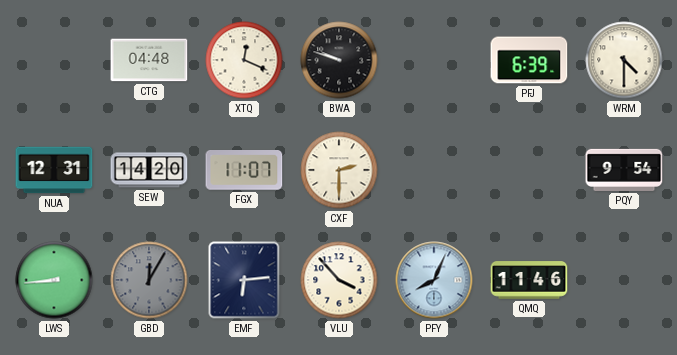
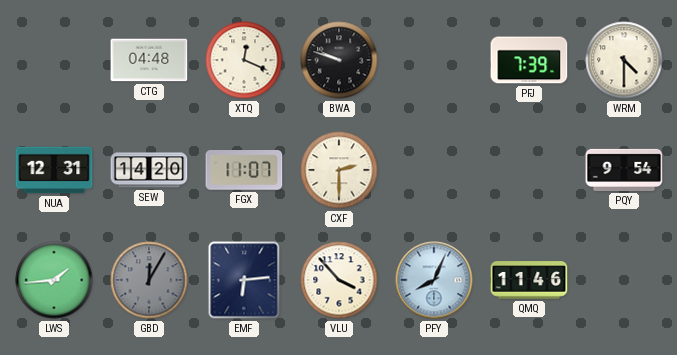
PFJ: 6:39 -> 7:39 (529, 60)
LWS: 8:44 -> 1:44 (54, 280)
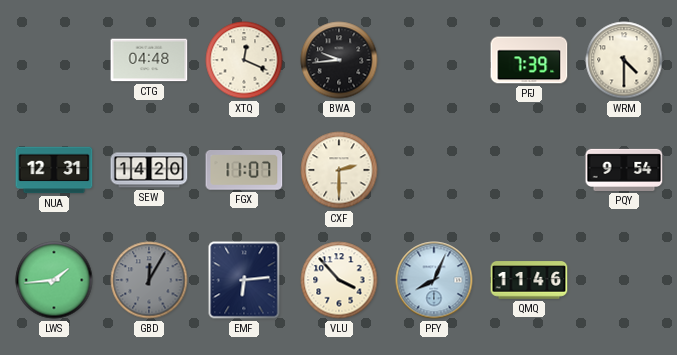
BWA: 9:48 -> 9:44 (339, 60)
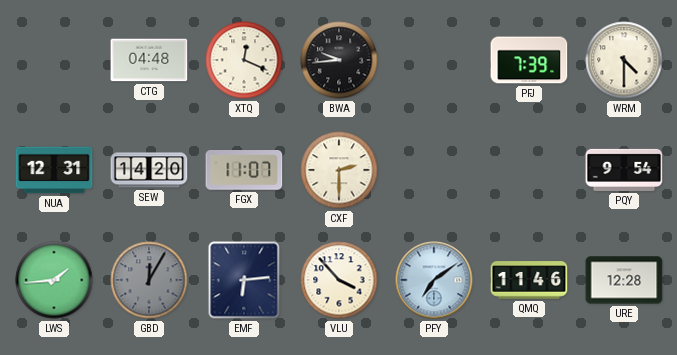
PFY: 8:04 -> 7:09 (434, 280)
URE: none -> 12:28 (624, 280)
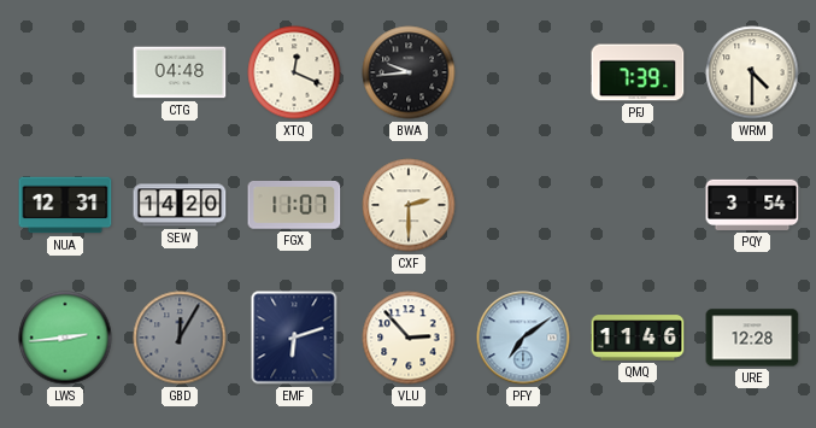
PQY: 9:54 -> 3:54 (752, 205)
LWS: 1:44 -> 2:44 (65, 338)
EMF: 6:14 -> 6:12 (294, 338)
VLU: 3:53 -> 2:53 (409, 338)
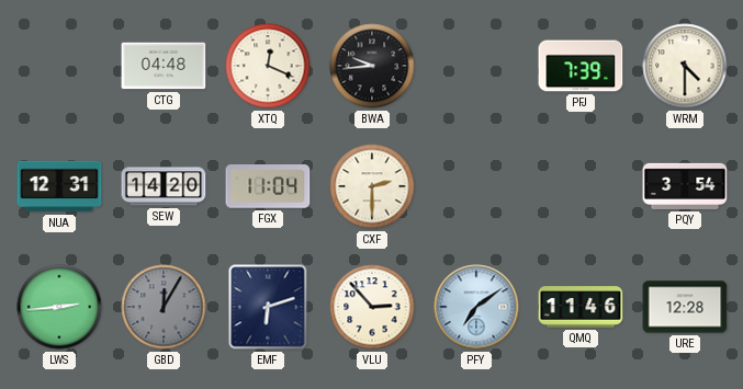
FGX: 11:07 -> 11:04 (268, 187)
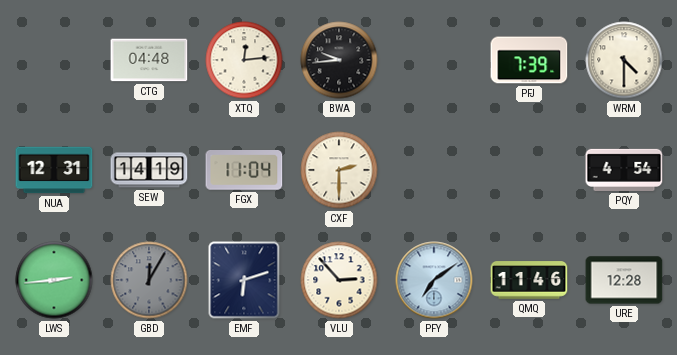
XTQ: 12:19 -> 12:14 (244, 60)
SEW: 14:20 -> 14:19 (149, 170)
PQY: 3:54 -> 4:54 (624, 170)
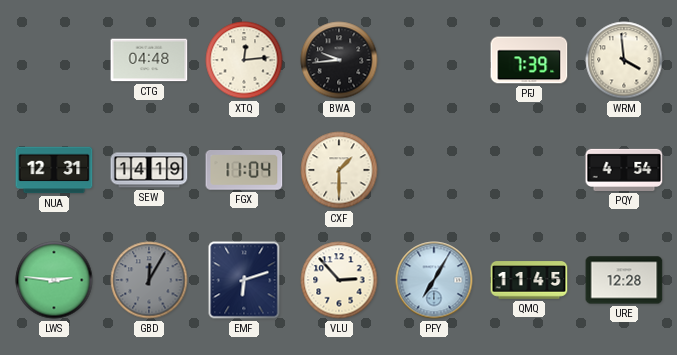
WRM: 4:30 -> 3:59 (624, 60)
CXF: 2:30 -> 1:30 (339, 170)
LWS: 2:44 -> 2:46 (54, 280)
PFY: 7:09 -> 7:05 (434, 280)
QMQ: 11:46 -> 11:45 (529, 280)
